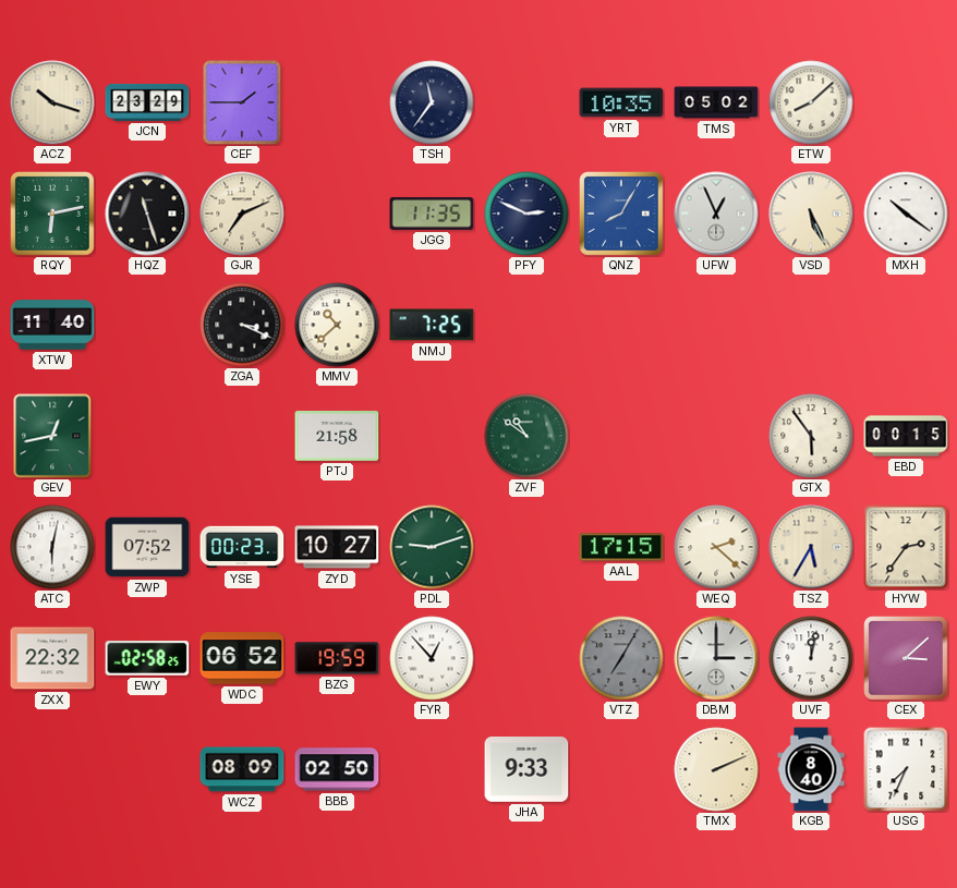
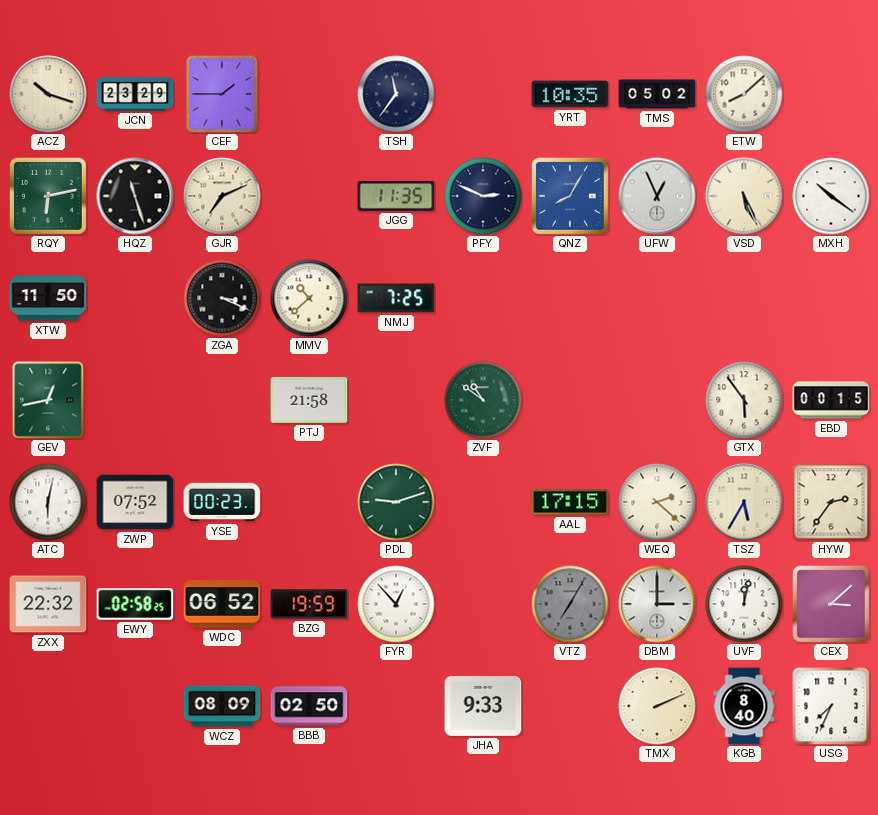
XTW: 11:40 -> 11:50 (48, 298)
ZYD: 10:27 -> none (337, 547)
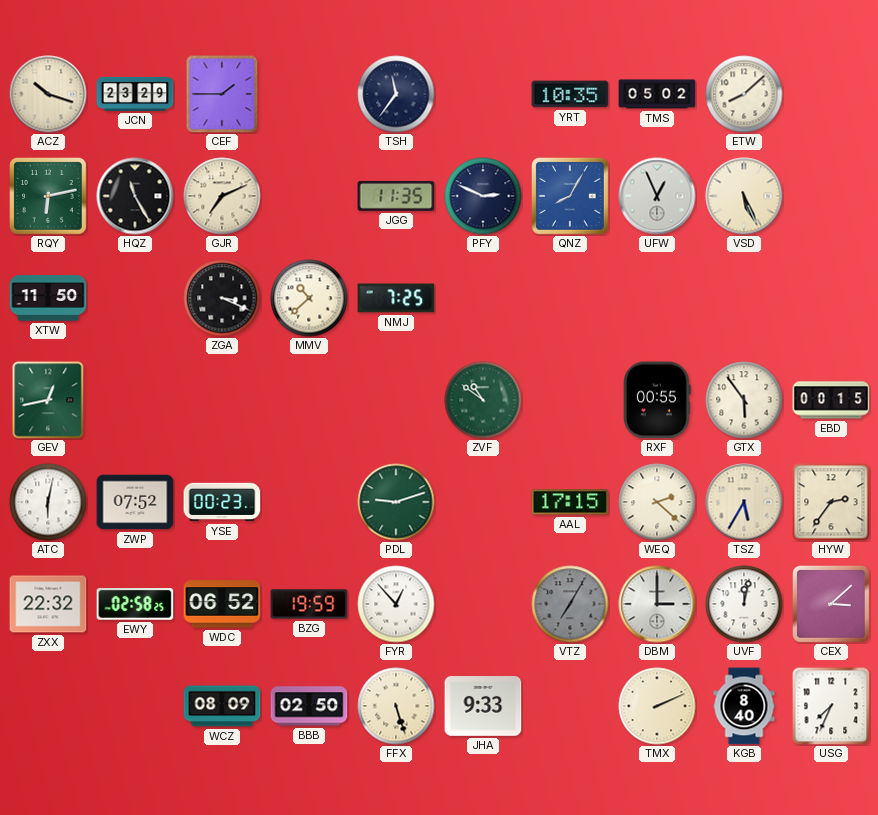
HQZ: 11:27 -> 11:25 (135, 196)
MXH: 10:21 -> none (831, 196)
PTJ: 21:58 -> none (309, 400)
RXF: none -> 00:55 (657, 400)
FFX: none -> 5:27 (396, 706)
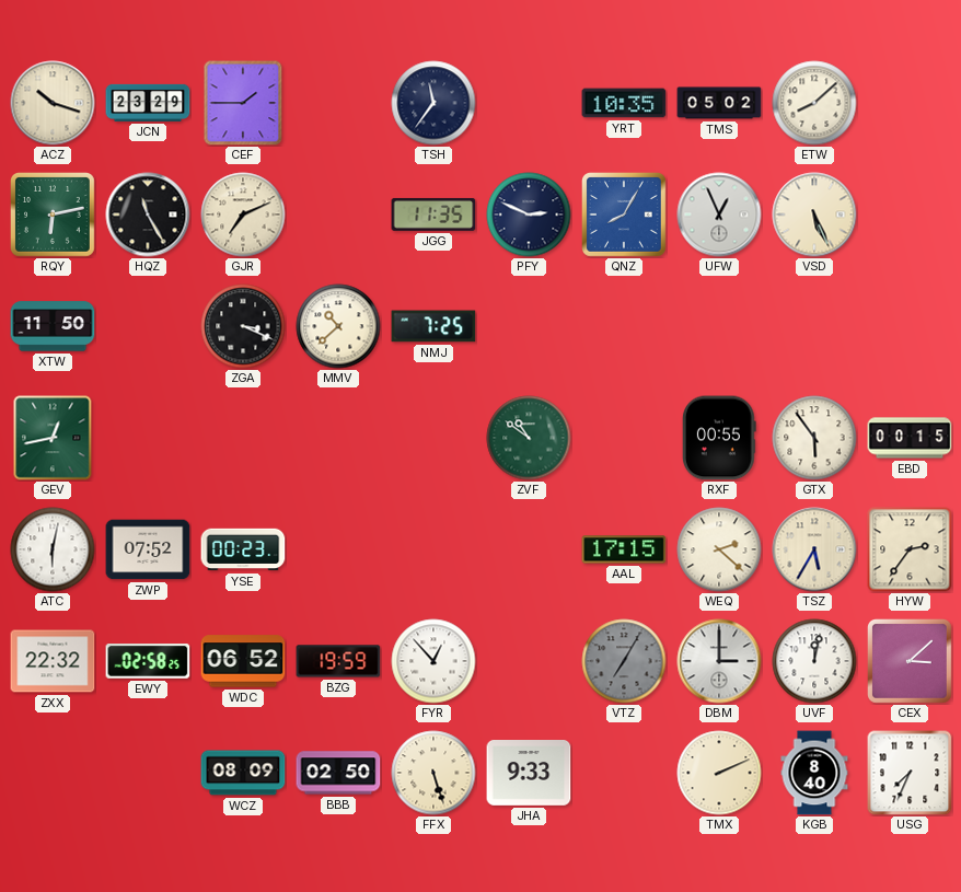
PDL: 9:12 -> none (396, 502)
